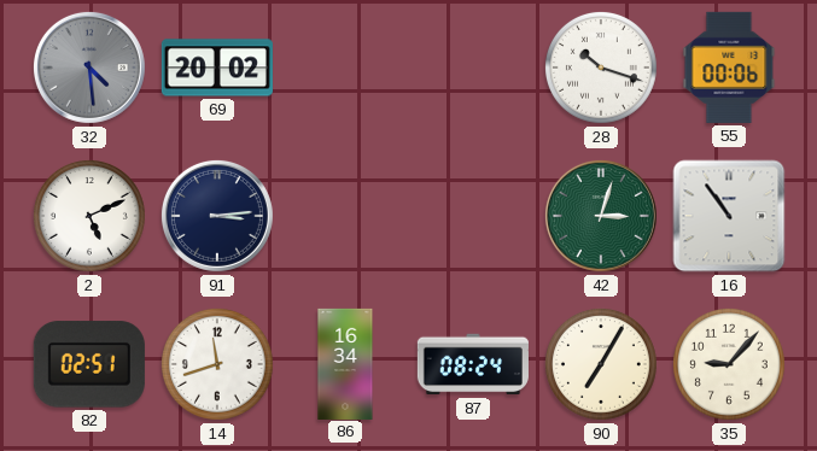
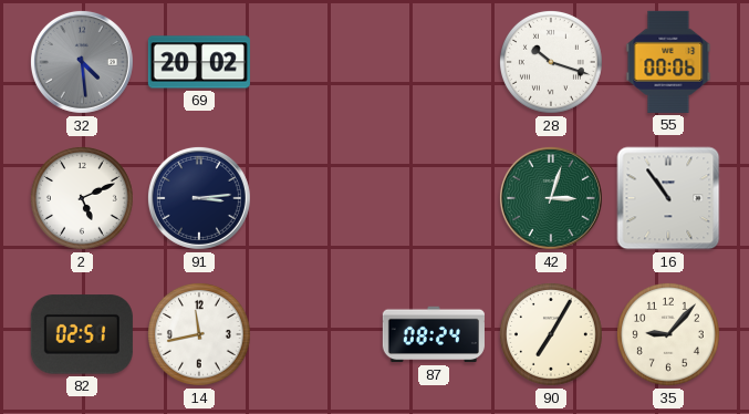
14: 11:42 -> 11:43 (199, 334)
86: 16:34 -> none (345, 363)
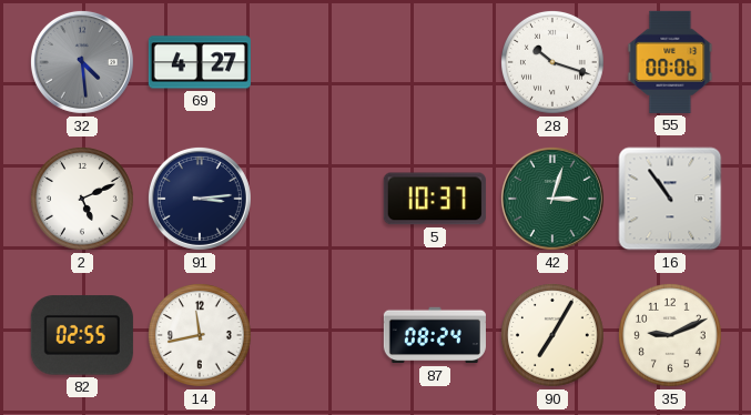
69: 20:02 -> 4:27 (200, 62)
5: none -> 10:37 (435, 199)
82: 02:51 -> 02:55 (82, 335)
35: 9:07 -> 9:11 (670, 335)
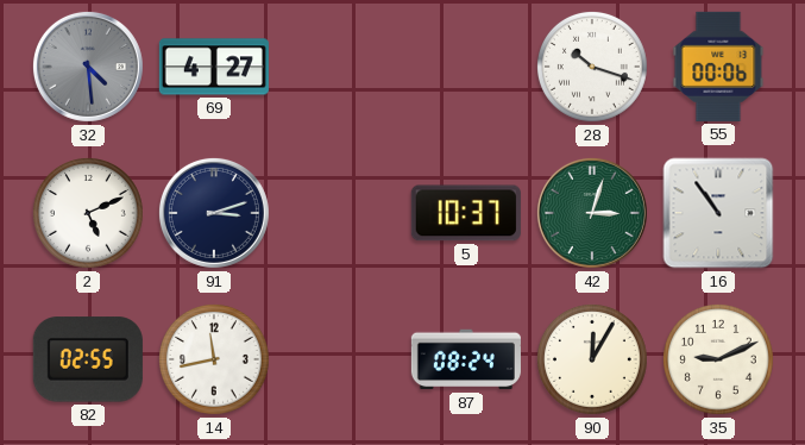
91: 3:14 -> 3:12 (214, 213)
90: 7:05 -> 12:05 (592, 359)
